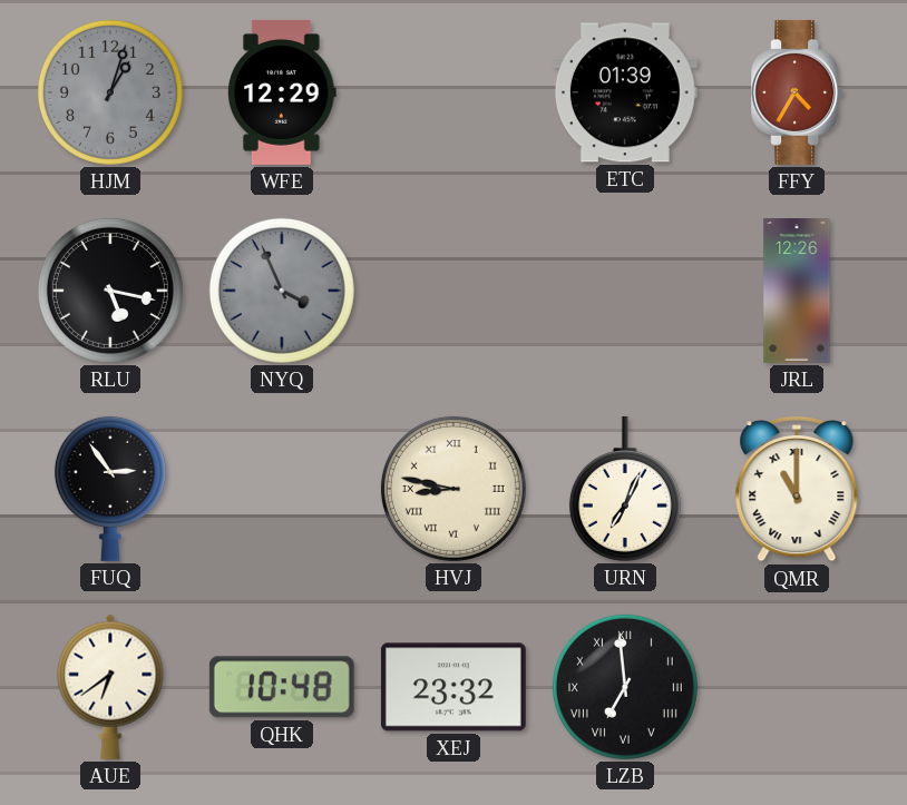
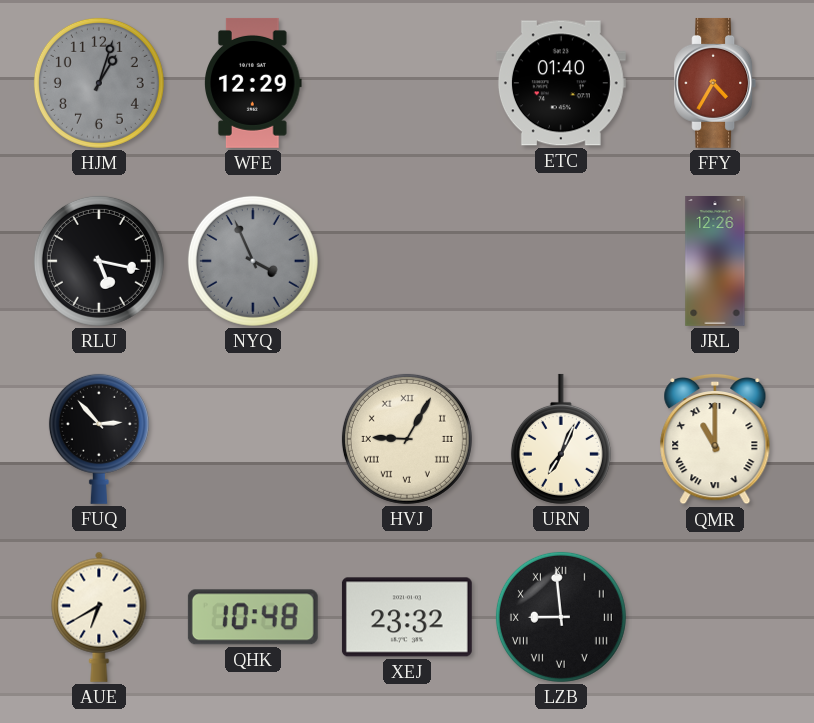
ETC: 01:39 -> 01:40 (561, 83)
FUQ: 2:54 -> 2:53 (99, 439)
HVJ: 8:47 -> 9:05 (407, 439)
AUE: 6:39 -> 6:40 (99, 617)
LZB: 6:59 -> 8:59 (561, 617)
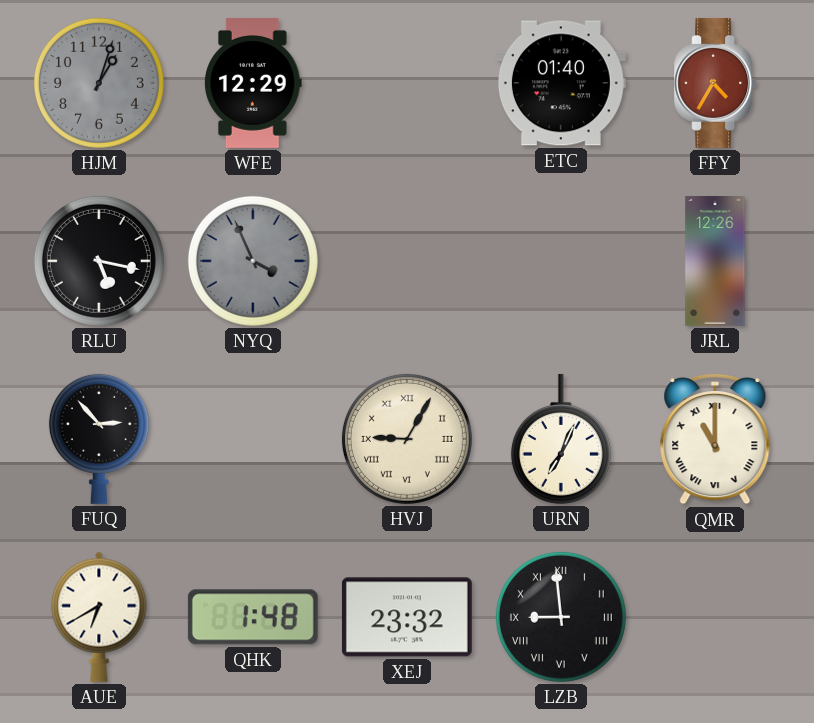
QHK: 10:48 -> 1:48 (253, 617)
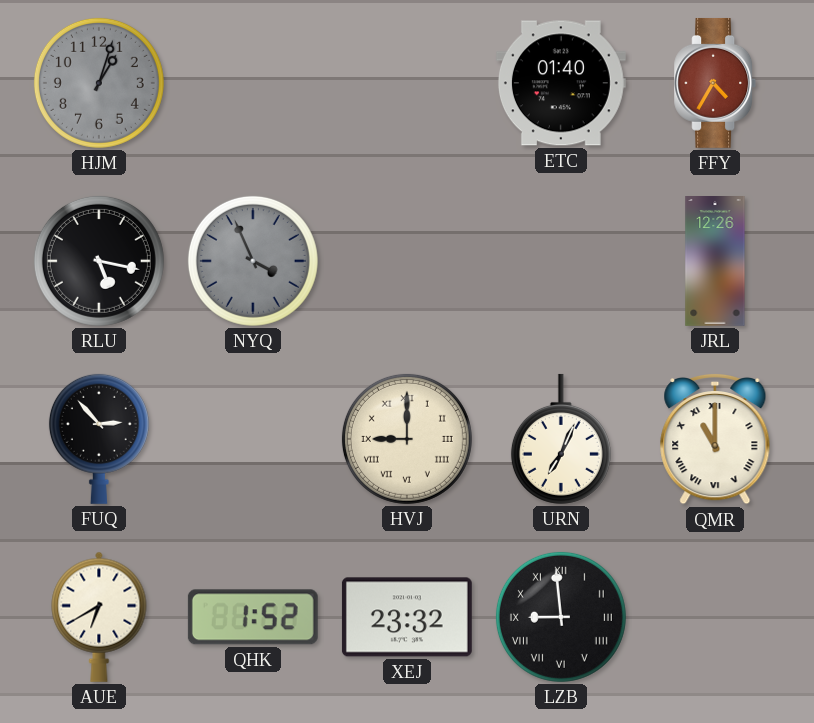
WFE: 12:29 -> none (253, 83)
HVJ: 9:05 -> 9:00 (407, 439)
QHK: 1:48 -> 1:52 (253, 617)
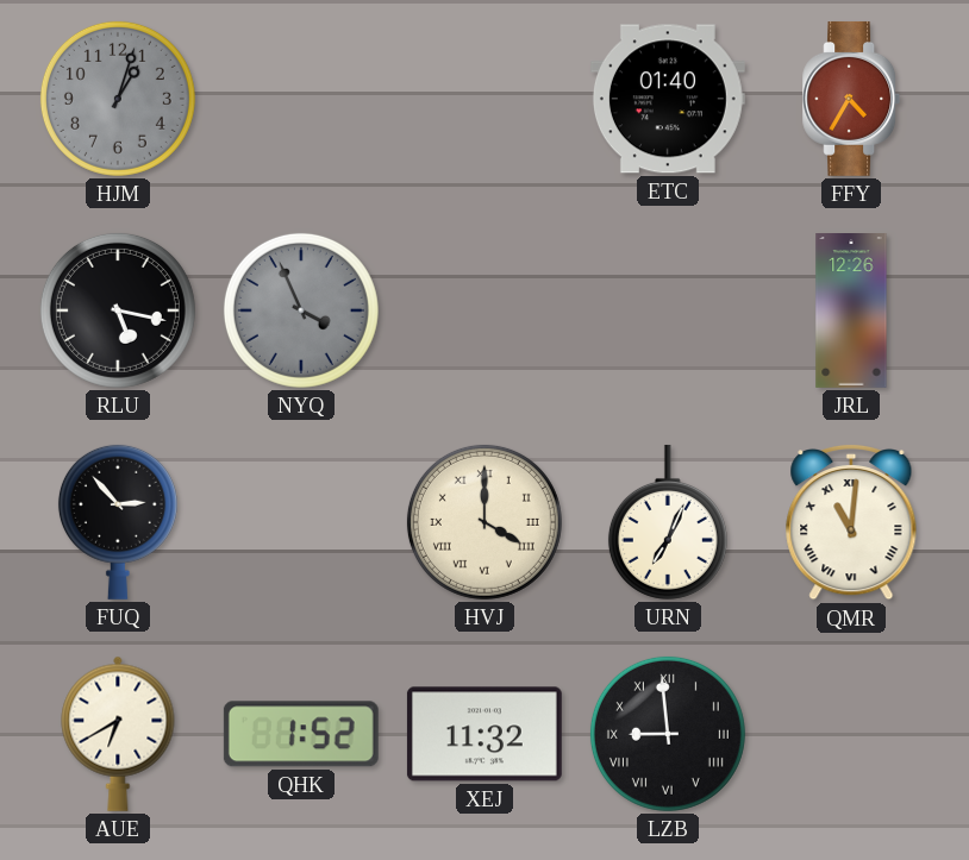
HVJ: 9:00 -> 4:00 (484, 522)
QMR: 11:00 -> 11:01 (851, 522)
XEJ: 23:32 -> 11:32 (484, 734)
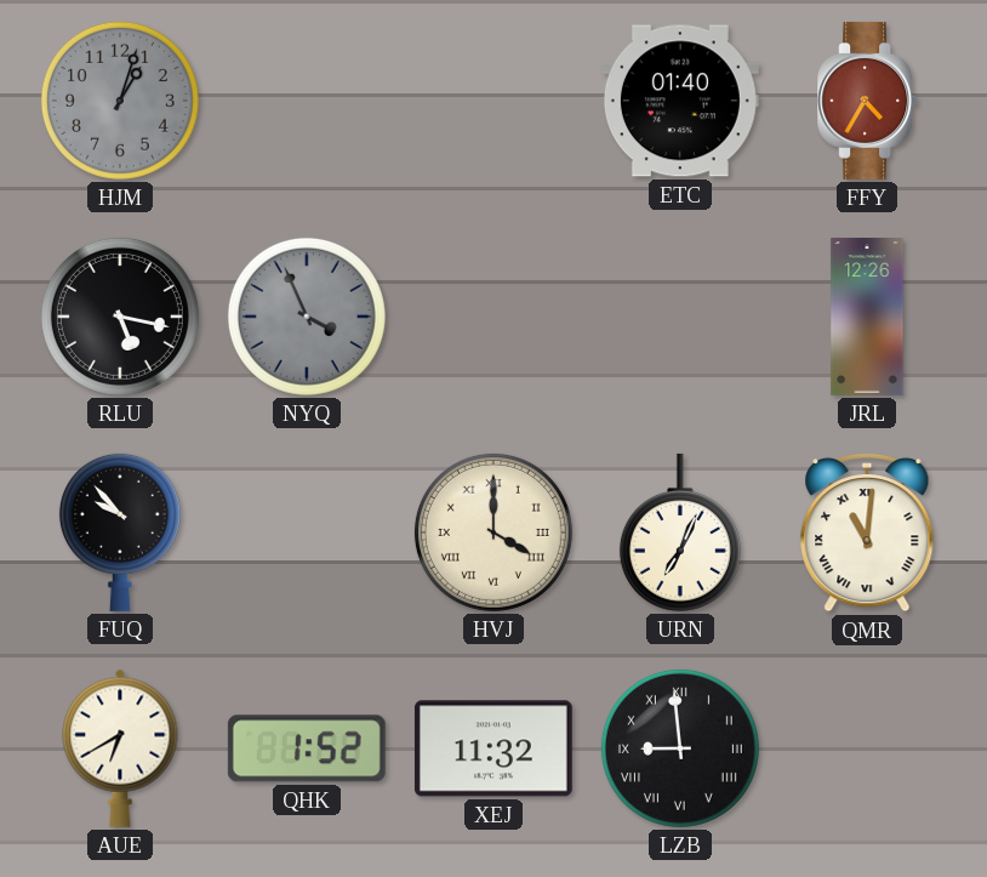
FUQ: 2:53 -> 9:53 (120, 533)
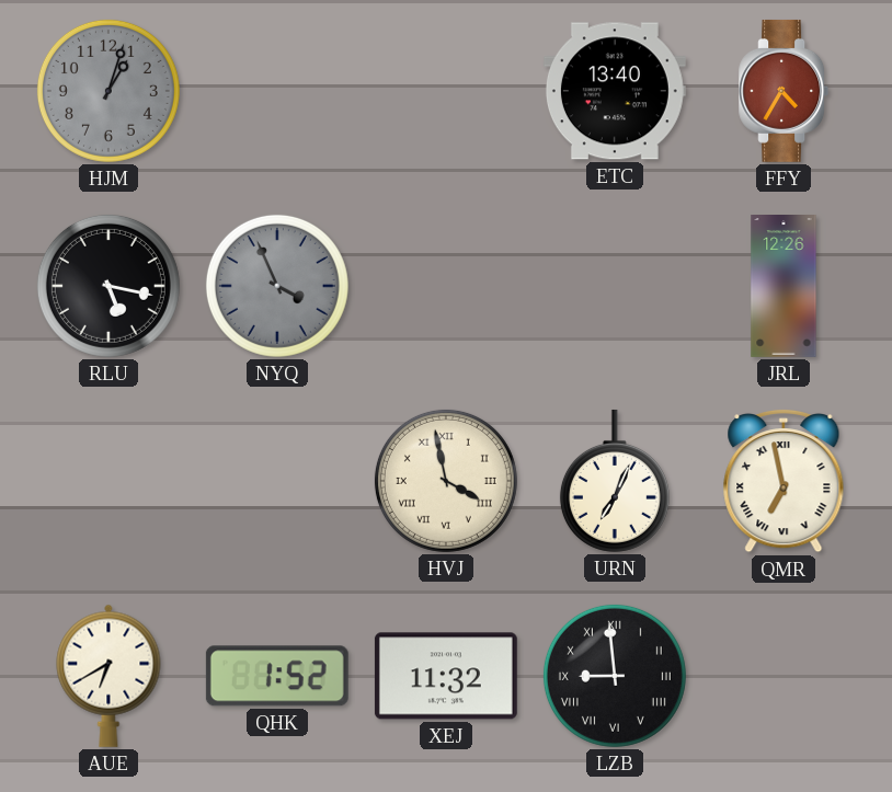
ETC: 01:40 -> 13:40 (615, 91)
FUQ: 9:53 -> none (120, 533)
HVJ: 4:00 -> 3:58 (446, 481)
QMR: 11:01 -> 6:58 (784, 481)
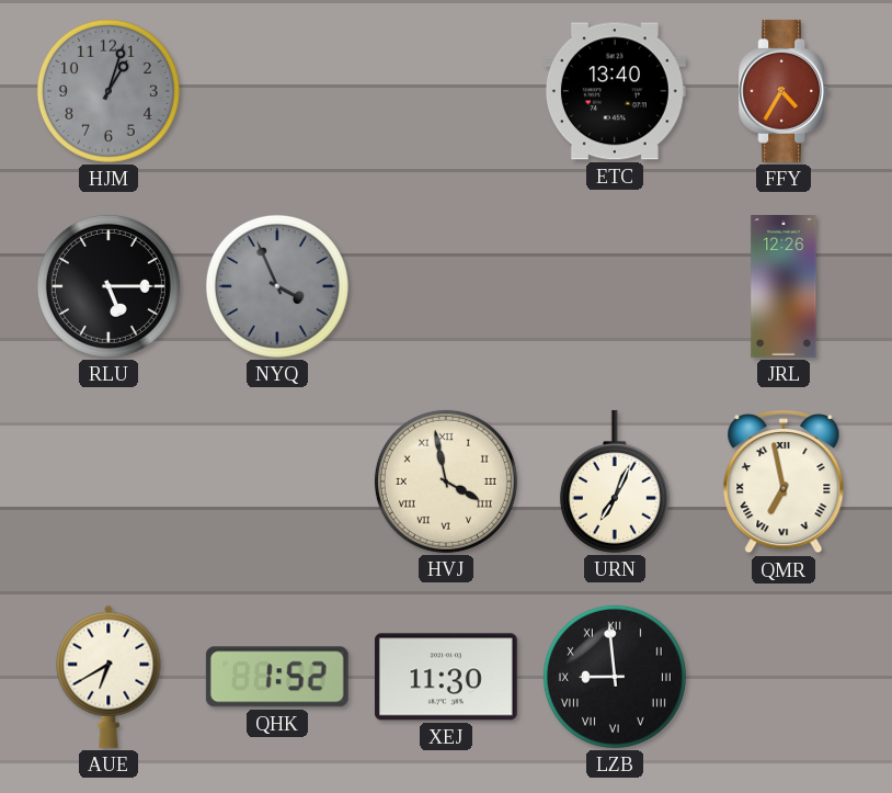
RLU: 5:17 -> 5:15 (108, 286)
XEJ: 11:32 -> 11:30 (446, 677)
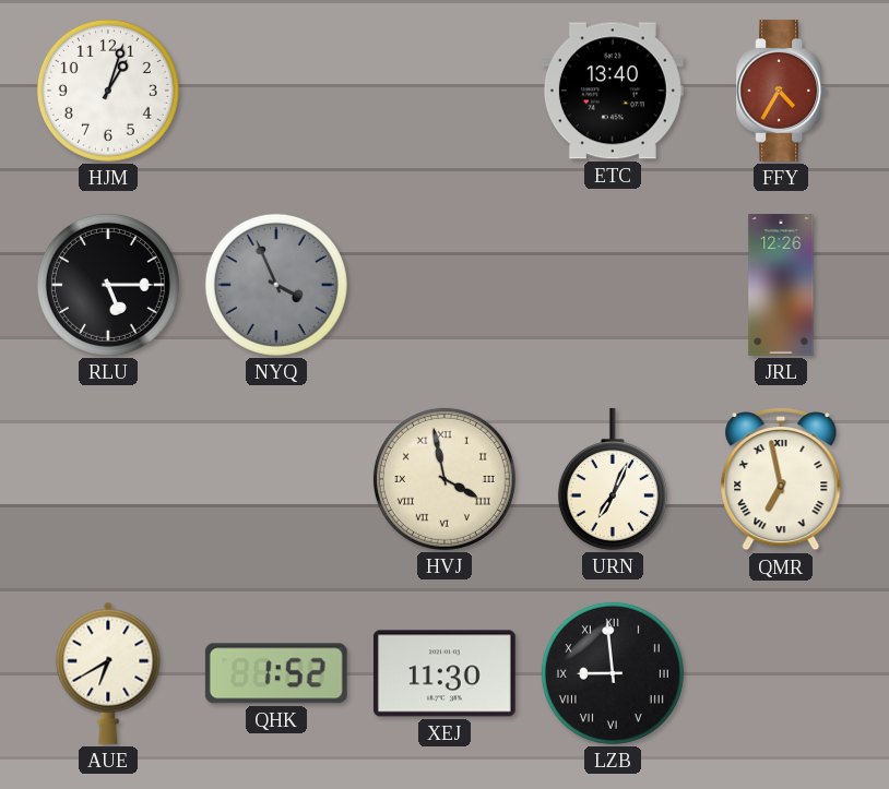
HJM dial: grey -> white (108, 91)
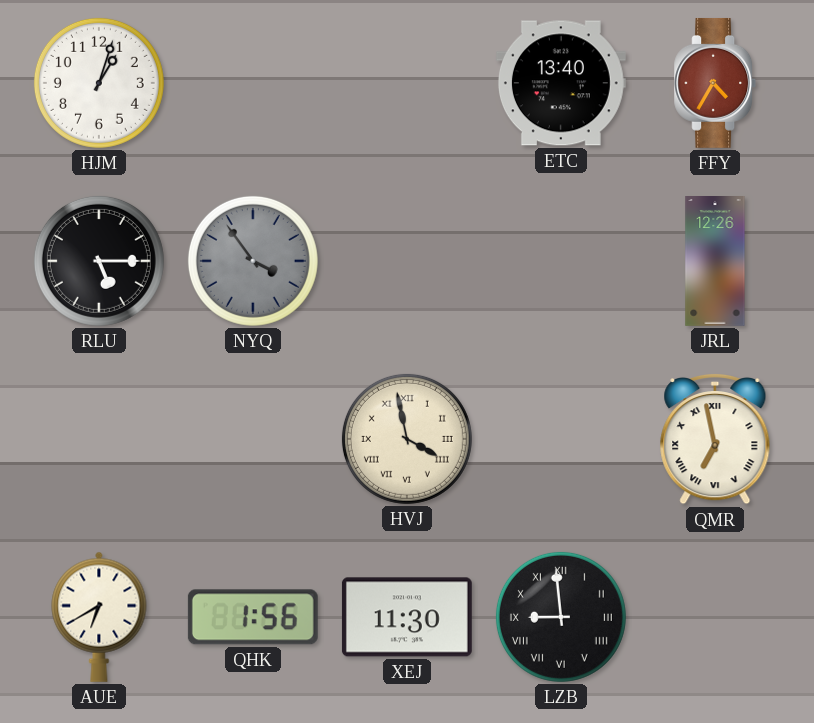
NYQ: 3:56 -> 3:54 (253, 261)
URN: 7:04 -> none (613, 479)
QHK: 1:52 -> 1:56 (253, 617)
